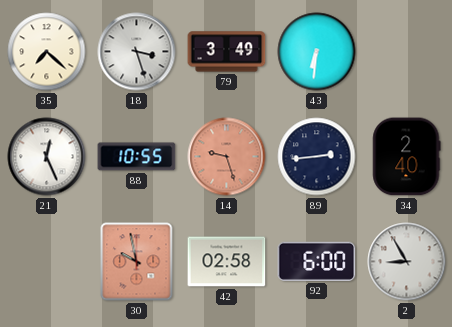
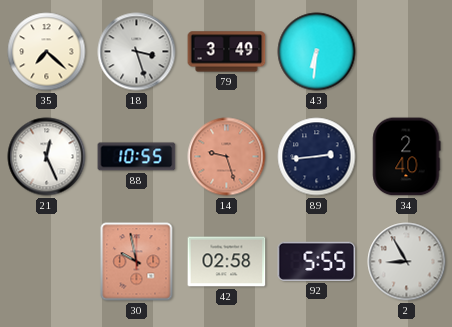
92: 6:00 -> 5:55 (317, 261)
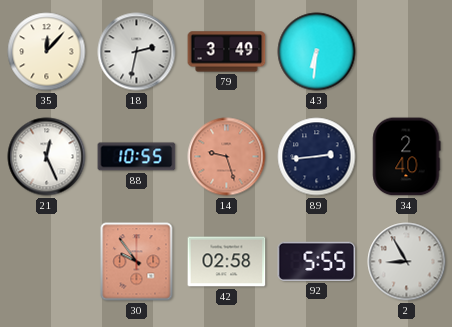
35: 7:22 -> 12:07 (47, 52)
18: 3:27 -> 2:32 (137, 52)
30: 9:58 -> 9:54 (137, 262)
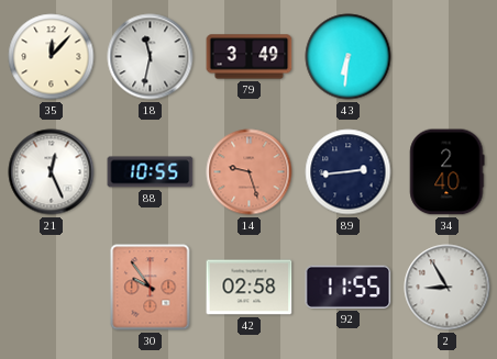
18: 2:32 -> 11:32 (151, 57)
92: 5:55 -> 11:55 (349, 287)
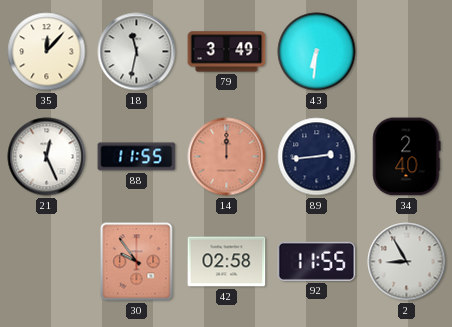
88: 10:55 -> 11:55 (137, 157)
14: 9:27 -> 12:00 (227, 157)
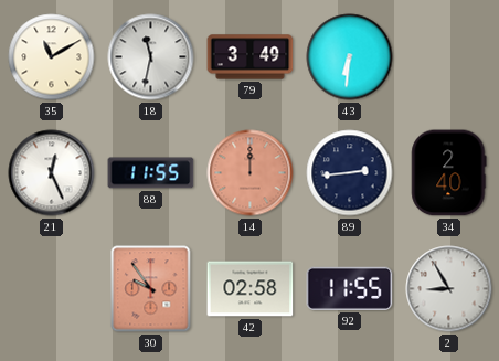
35: 12:07 -> 11:10 (52, 57)
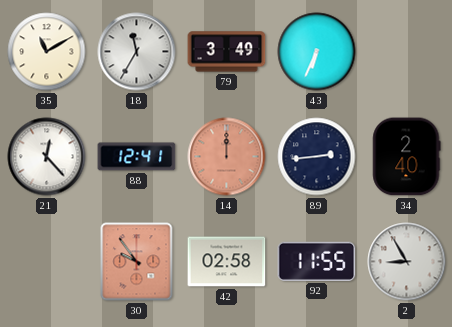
18: 11:32 -> 11:35 (137, 52)
43: 6:31 -> 6:34 (317, 52)
21: 12:26 -> 12:23 (47, 157)
88: 11:55 -> 12:41 (137, 157)
